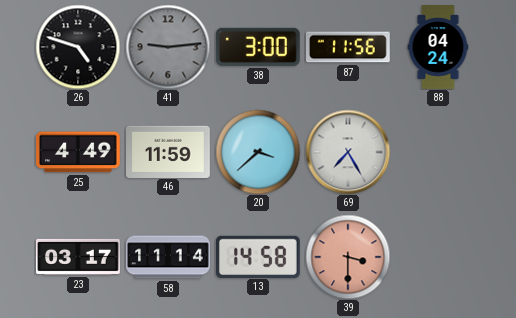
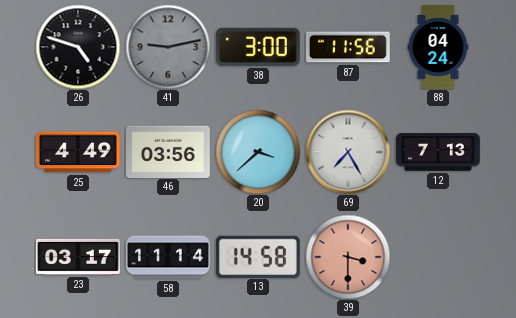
41: 9:14 -> 9:13 (168, 47)
46: 11:59 -> 03:56 (169, 151)
12: none -> 7:13 (439, 152)
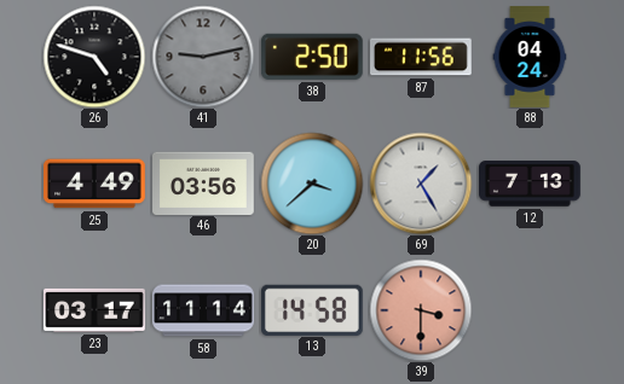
38: 3:00 -> 2:50 (312, 57)
69: 7:25 -> 1:25 (421, 184)
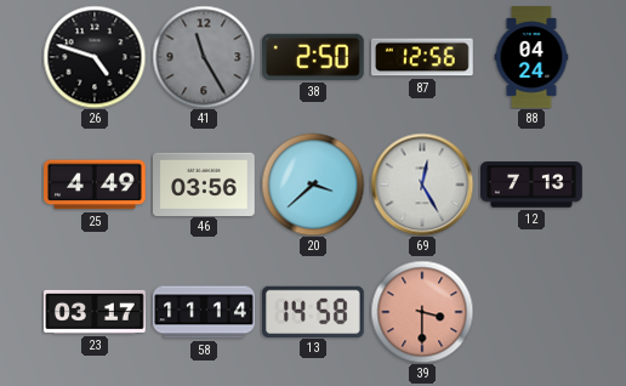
41: 9:13 -> 11:25 (204, 57)
87: 11:56 -> 12:56 (423, 57)
69: 1:25 -> 12:25 (422, 185)
